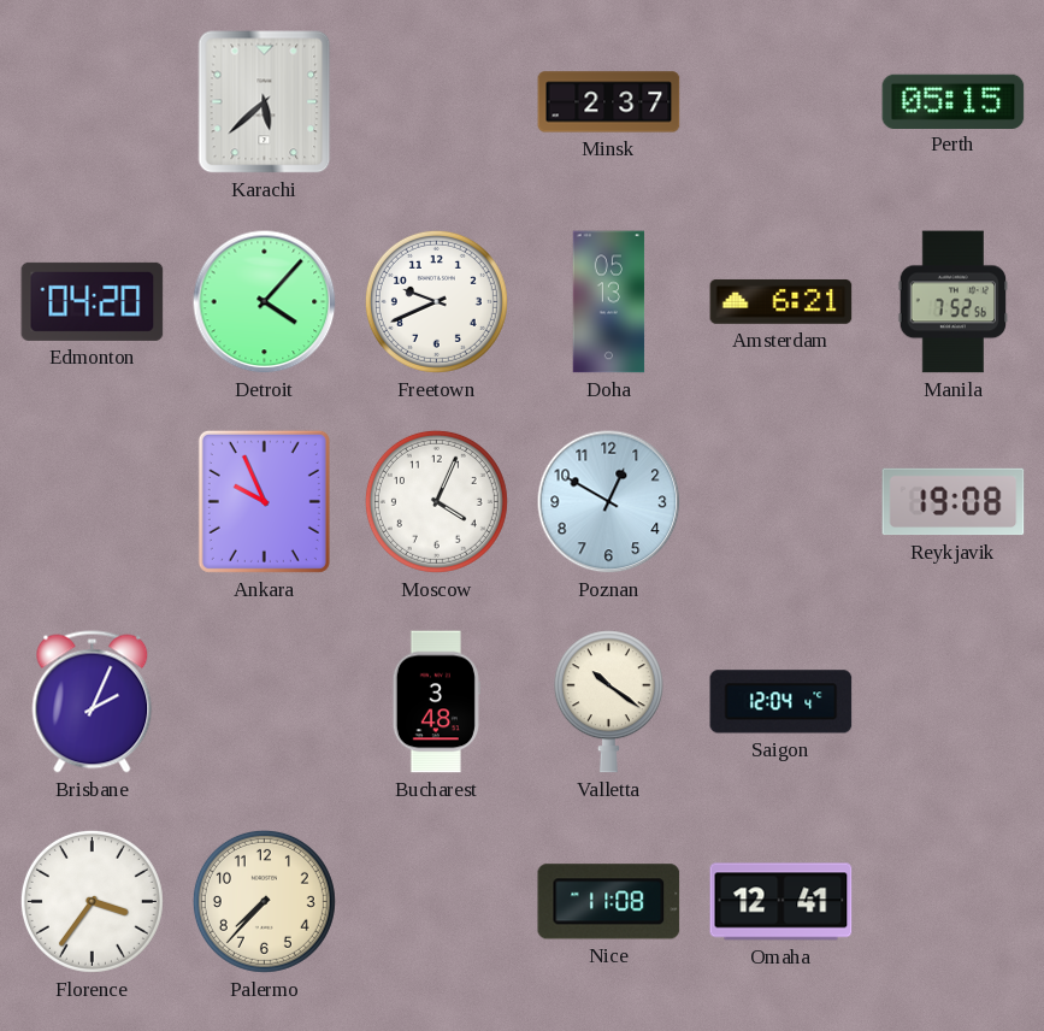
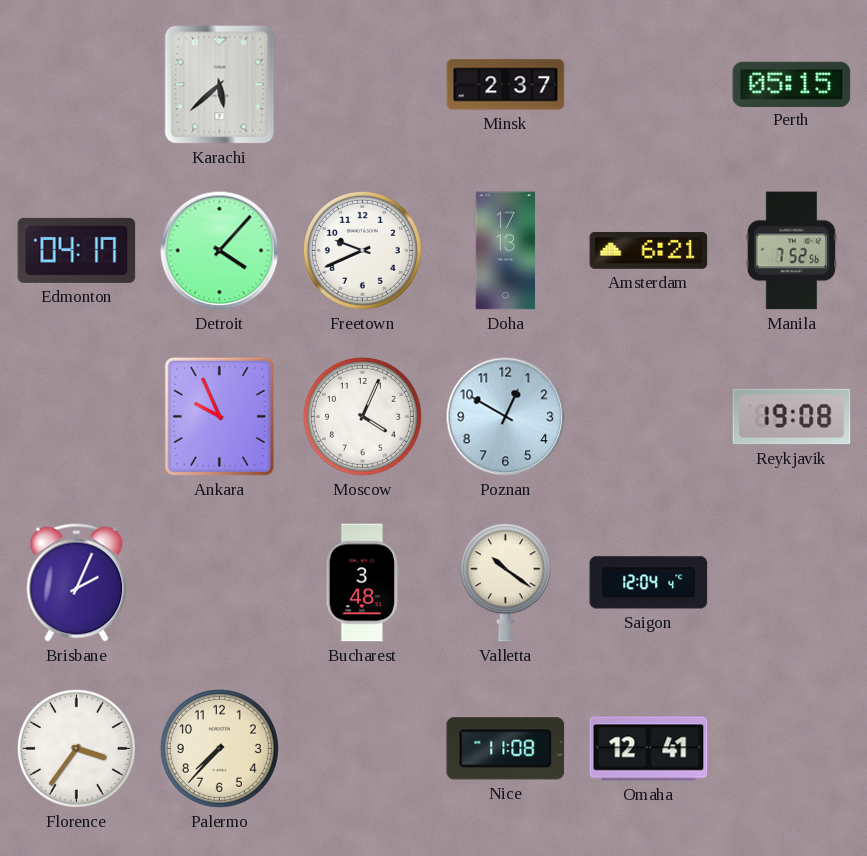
Edmonton: 04:20 -> 04:17 (77, 250)
Doha: 05:13 -> 17:13 (506, 251)
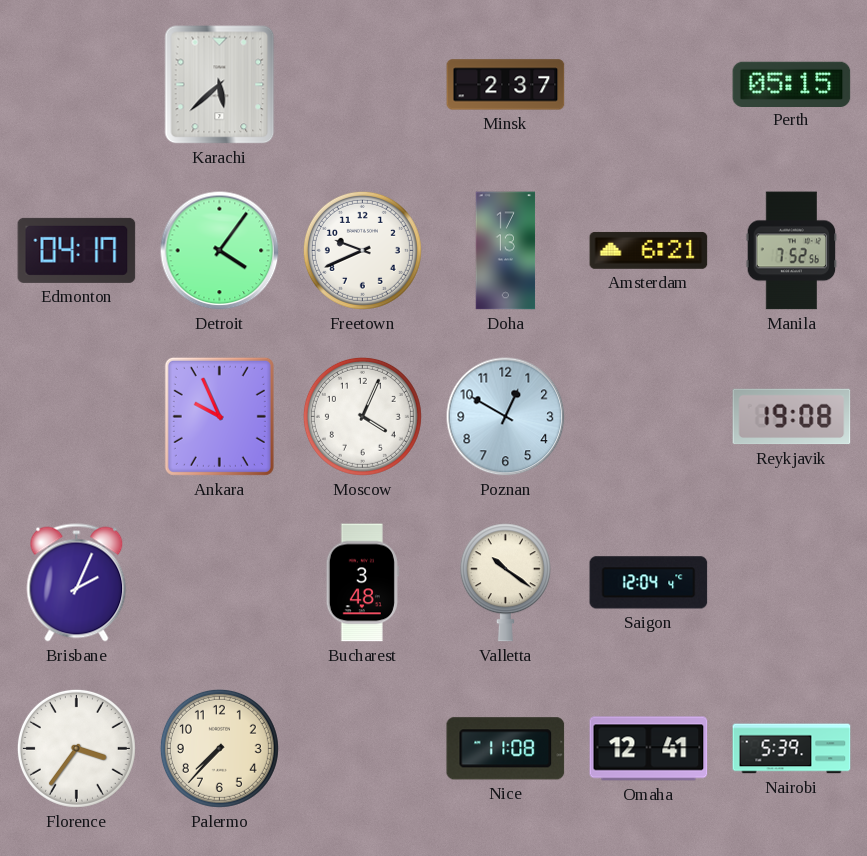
Detroit: 4:07 -> 4:06 (220, 251)
Nairobi: none -> 5:39 (792, 749)
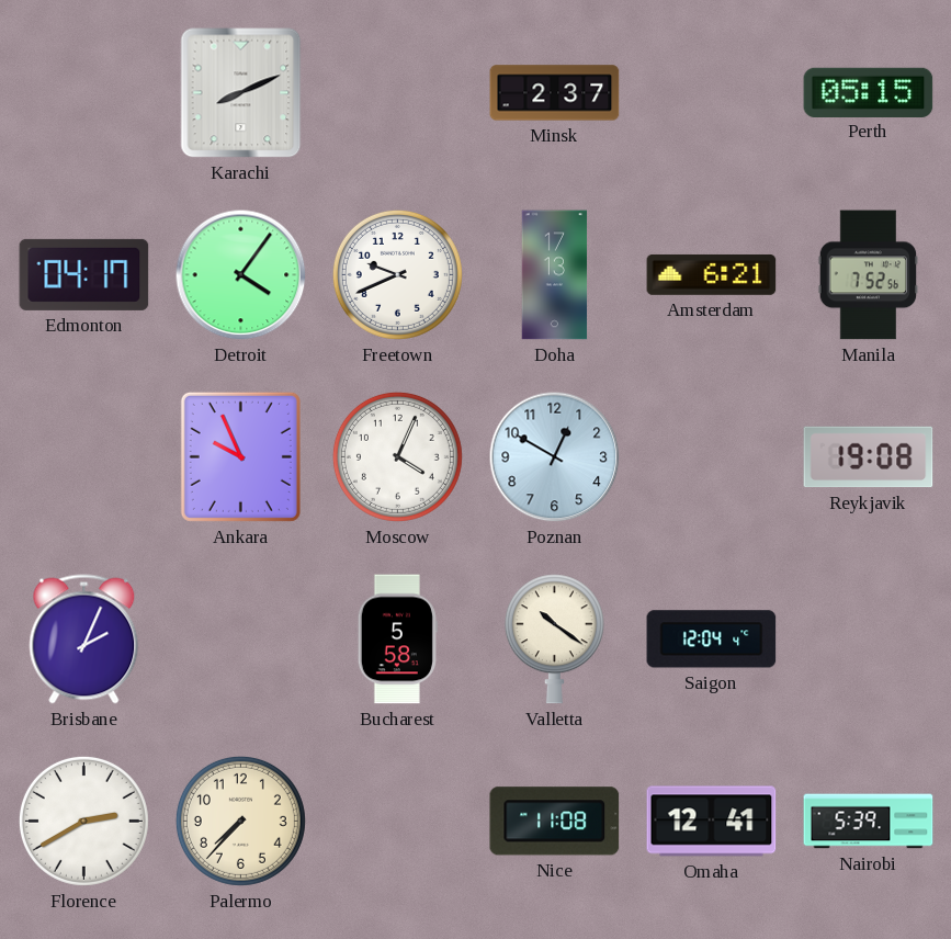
Karachi: 5:38 -> 8:11 (241, 93)
Bucharest: 3:48 -> 5:58 (397, 640)
Florence: 3:36 -> 2:40 (83, 821)
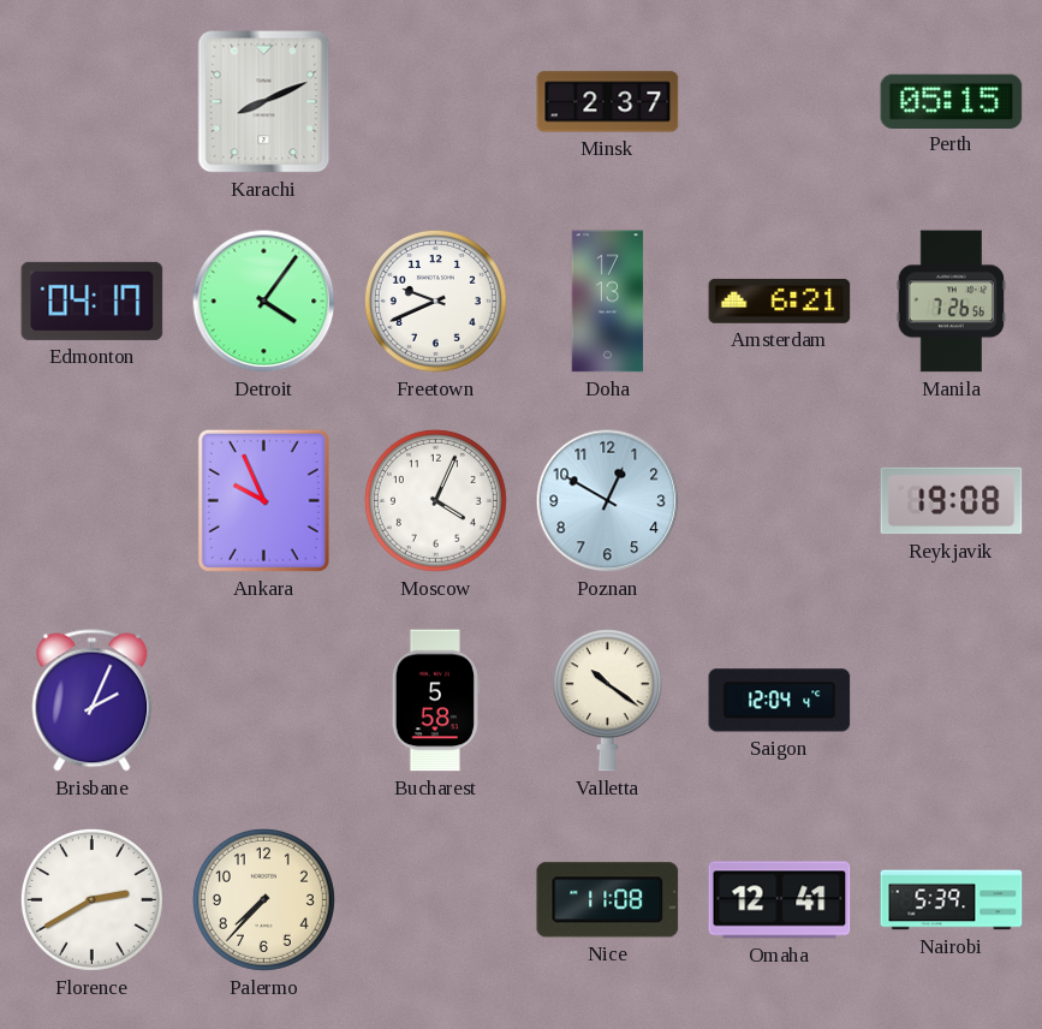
Manila: 7:52 -> 7:26 (952, 302)
